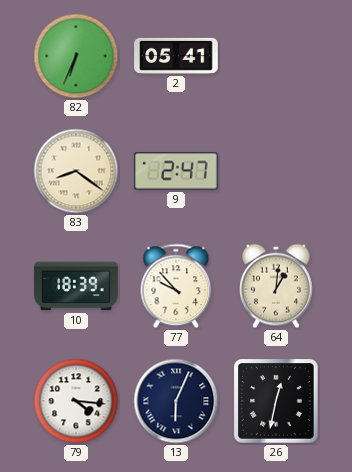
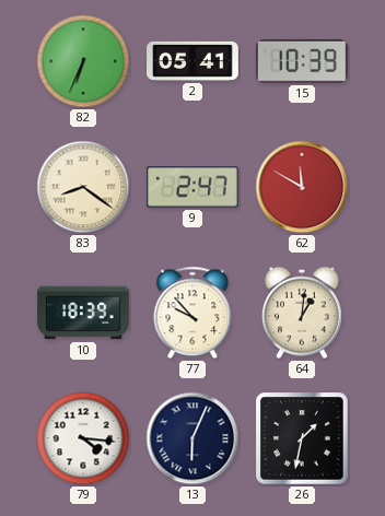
15: none -> 10:39 (303, 61)
62: none -> 11:50 (302, 187)
26: 12:32 -> 1:32 (302, 438)
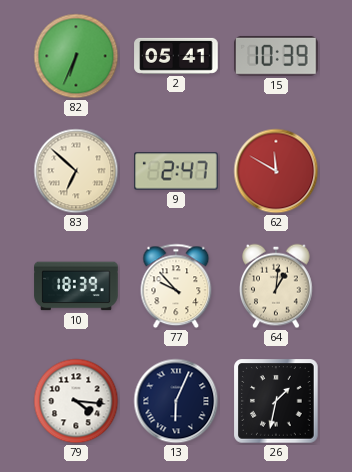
83: 8:21 -> 6:52 (76, 171)
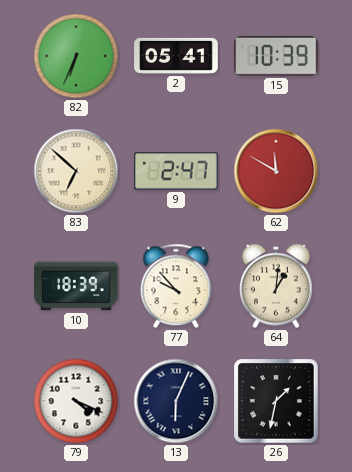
79: 4:16 -> 4:19 (76, 401)
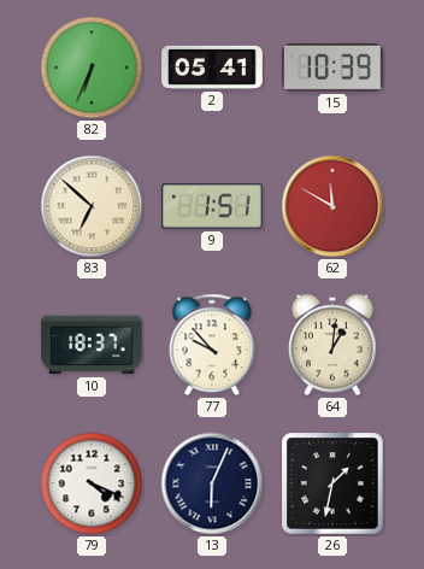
9: 2:47 -> 1:51 (212, 206)
10: 18:39 -> 18:37 (92, 345)
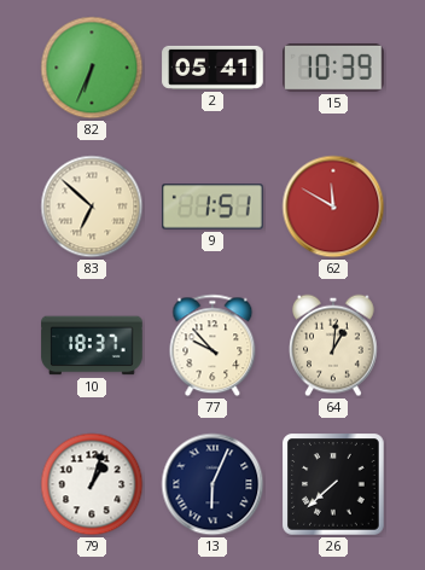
79: 4:19 -> 1:03 (92, 484)
26: 1:32 -> 7:38 (333, 484)
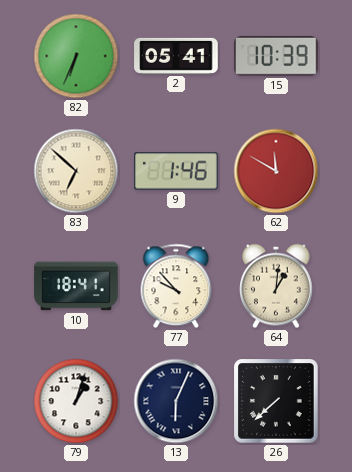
9: 1:51 -> 1:46 (176, 171)
10: 18:37 -> 18:41 (76, 286)
